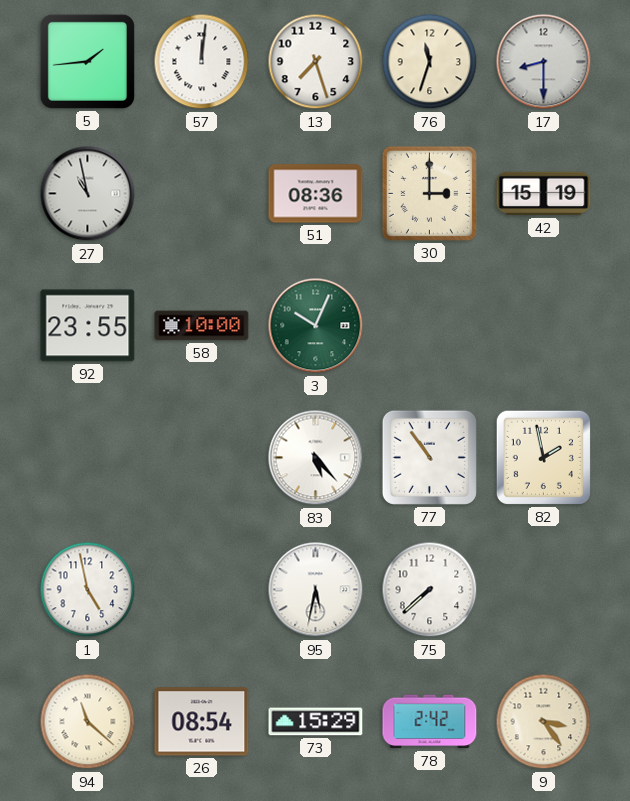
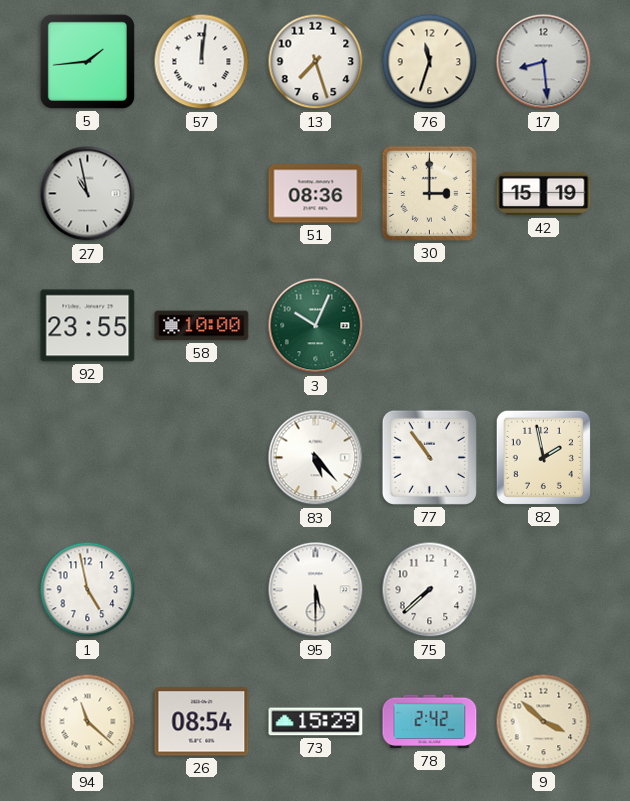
17: 8:30 -> 8:29 (544, 62)
95: 5:32 -> 5:30 (316, 590)
9: 3:24 -> 3:52 (544, 722)
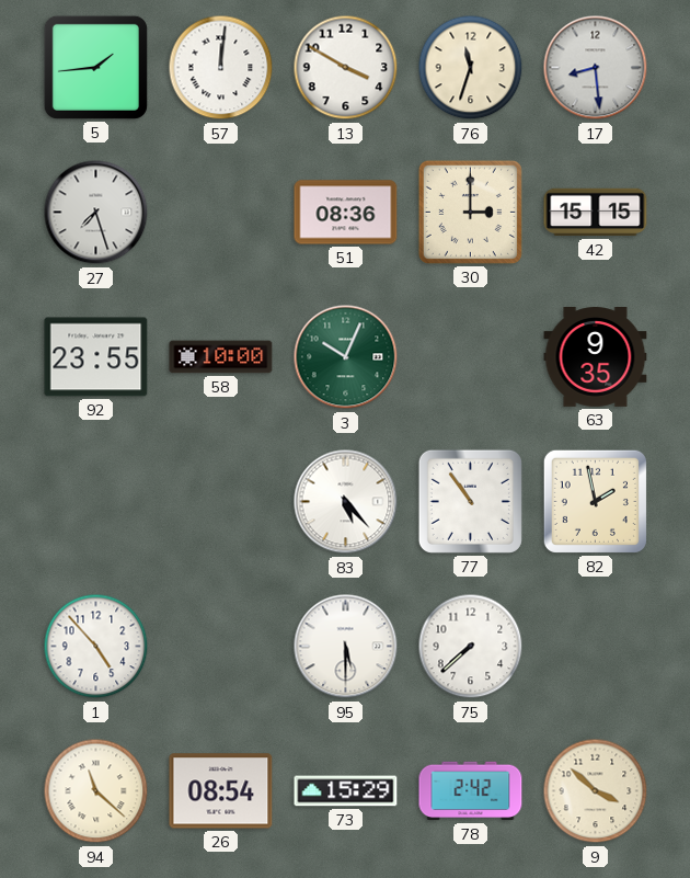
13: 7:27 -> 3:50 (346, 68)
27: 10:58 -> 7:27 (96, 213)
42: 15:19 -> 15:15 (596, 213)
63: none -> 9:35 (596, 357)
1: 4:58 -> 4:53 (96, 647)
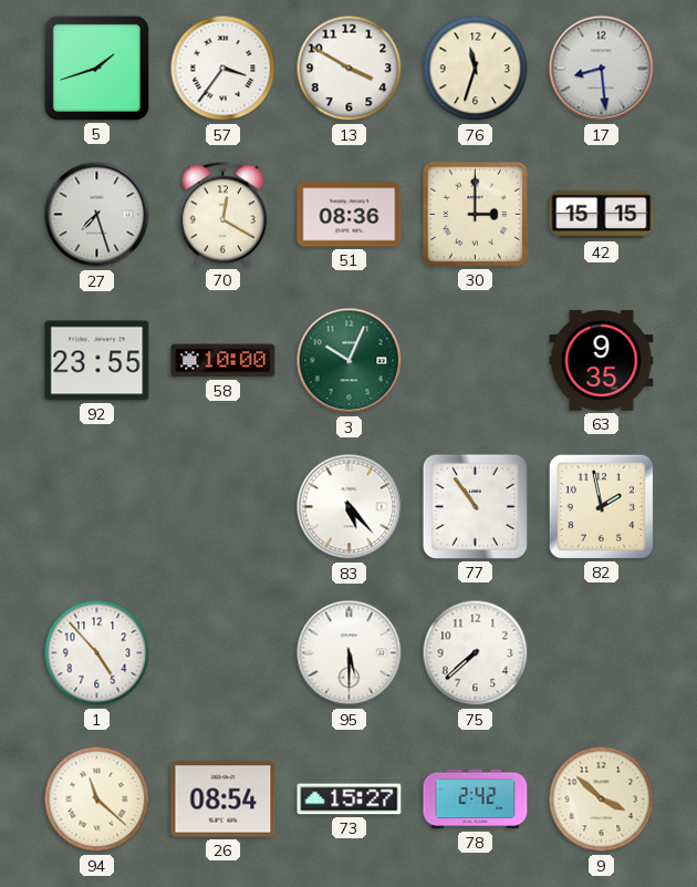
5: 1:44 -> 1:42 (96, 68)
57: 12:01 -> 3:36 (223, 69)
70: none -> 12:20 (223, 215)
73: 15:29 -> 15:27 (350, 800)
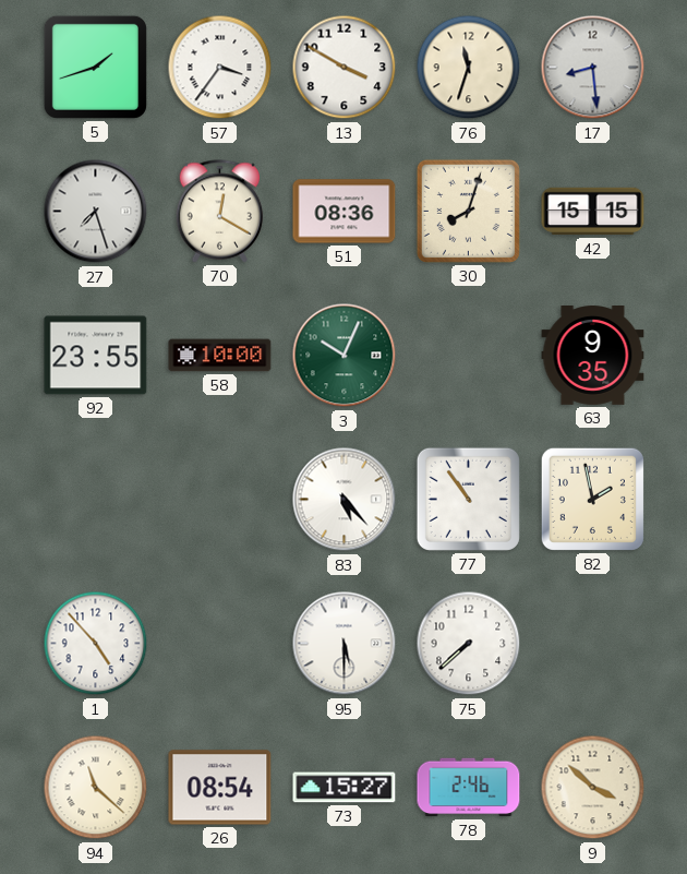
30: 3:00 -> 8:03 (468, 211)
78: 2:42 -> 2:46 (469, 788)
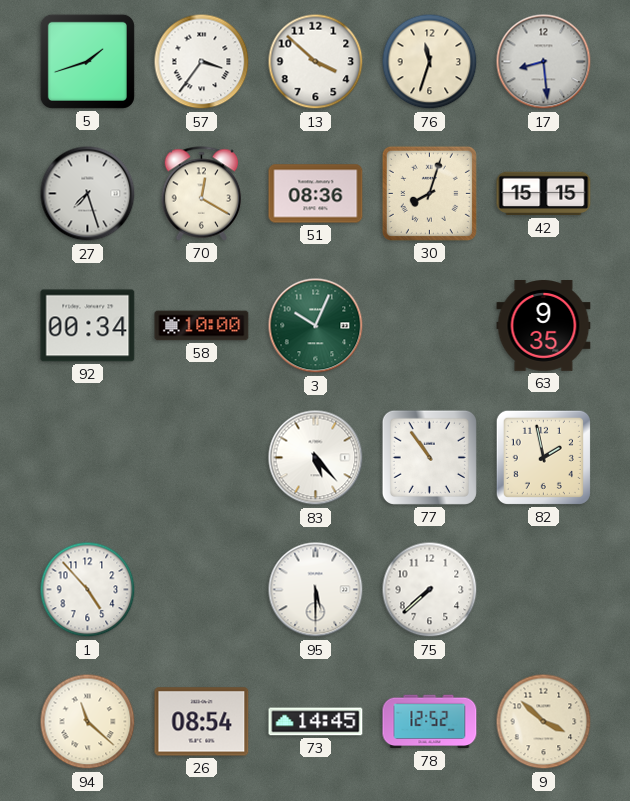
13: 3:50 -> 3:52 (316, 62)
92: 23:55 -> 00:34 (88, 326)
73: 15:27 -> 14:45 (316, 722)
78: 2:46 -> 12:52 (430, 722)
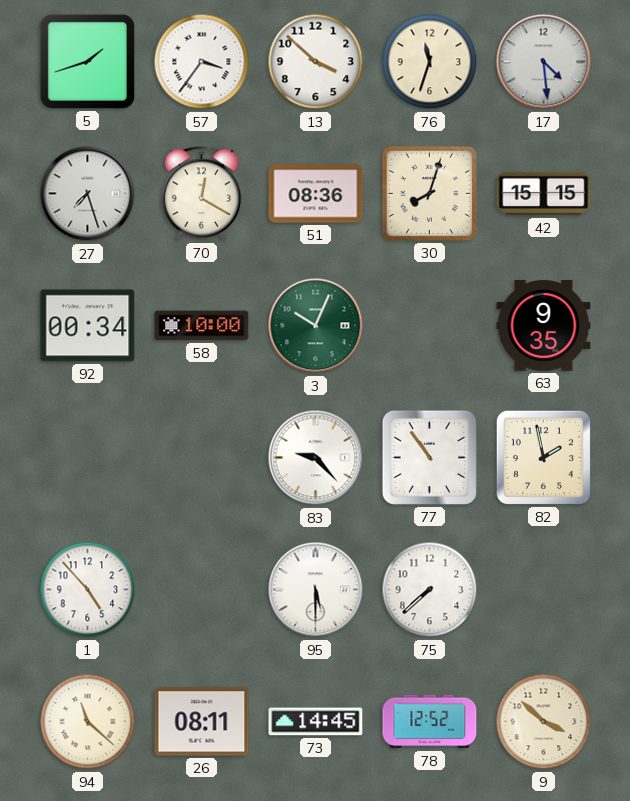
17: 8:29 -> 4:29 (544, 62)
83: 5:23 -> 9:23 (316, 458)
26: 08:54 -> 08:11 (202, 722)
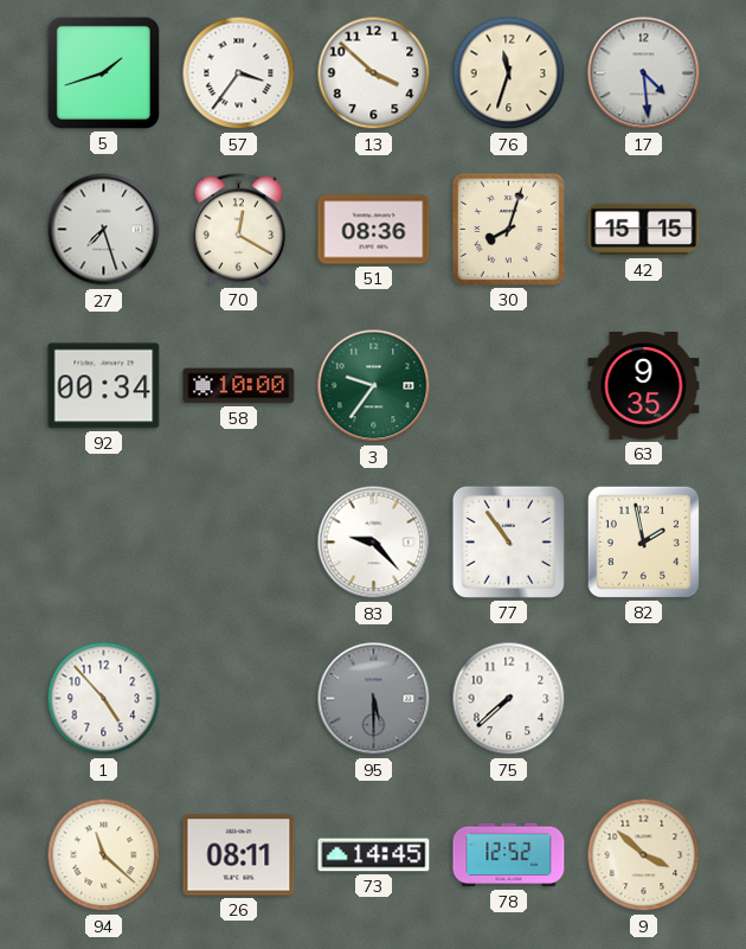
3: 10:04 -> 9:36 (374, 386)
95 dial: white -> grey (374, 699)
